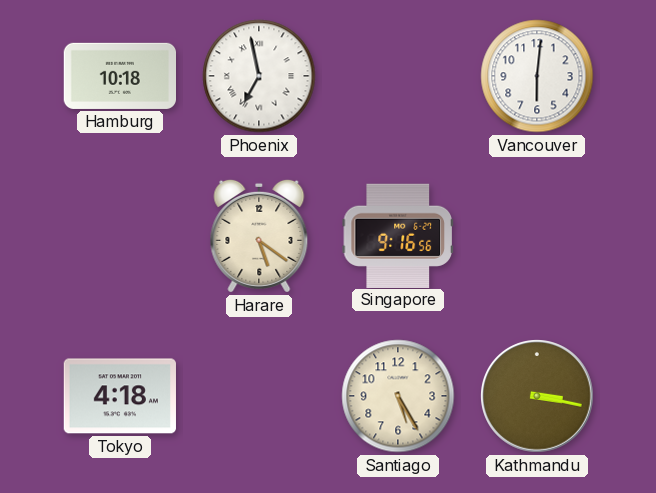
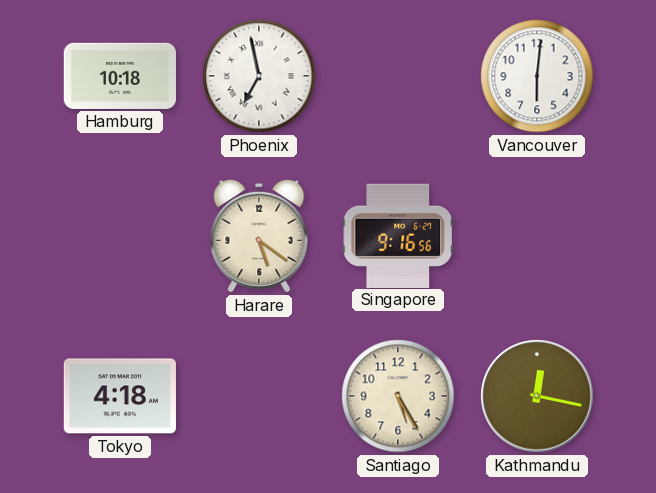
Kathmandu: 3:17 -> 12:17 (538, 397)
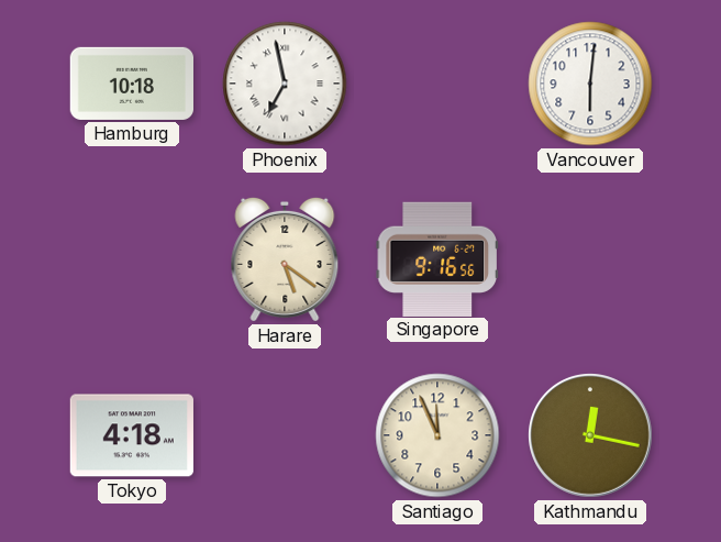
Santiago: 5:25 -> 11:56 (437, 435)
